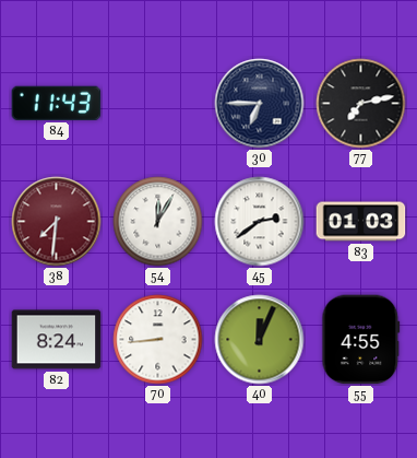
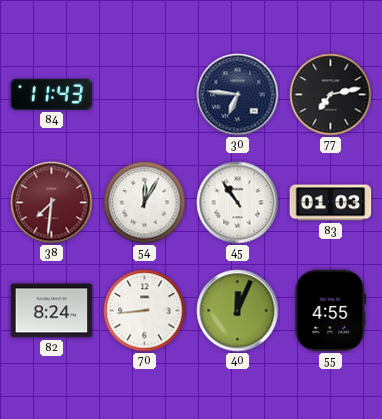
30: 6:45 -> 6:46 (238, 95)
45: 2:39 -> 10:54 (238, 203)
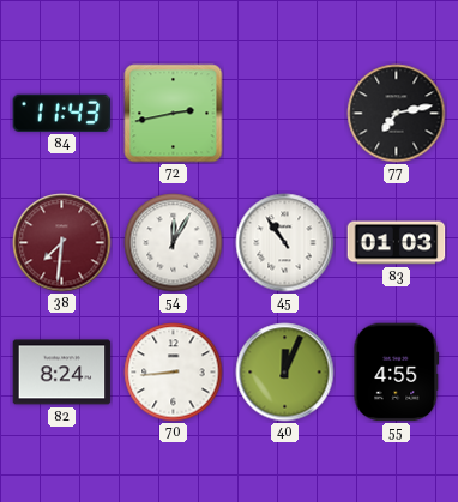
72: none -> 2:43 (174, 114)
30: 6:46 -> none (238, 95)
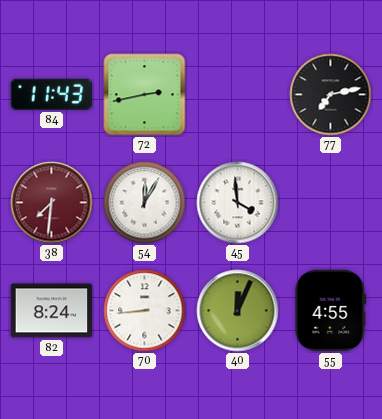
45: 10:54 -> 3:59 (238, 203)
83: 01:03 -> none (397, 243)
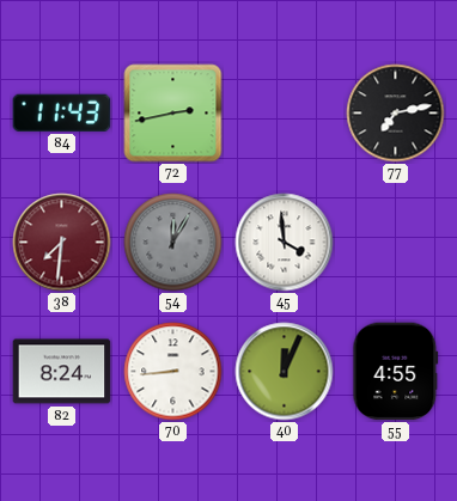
54 dial: white -> grey (173, 243)
